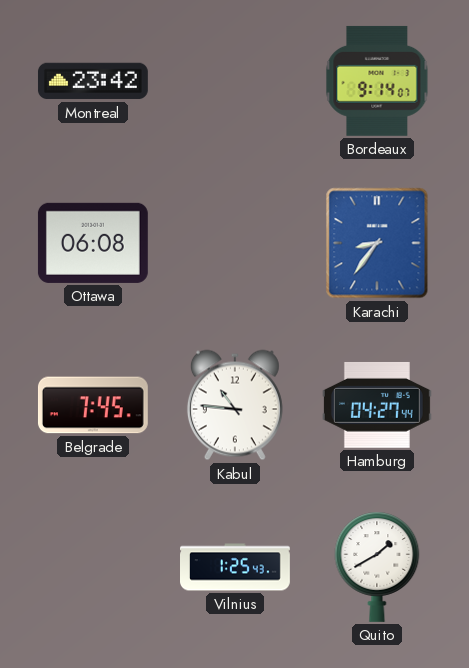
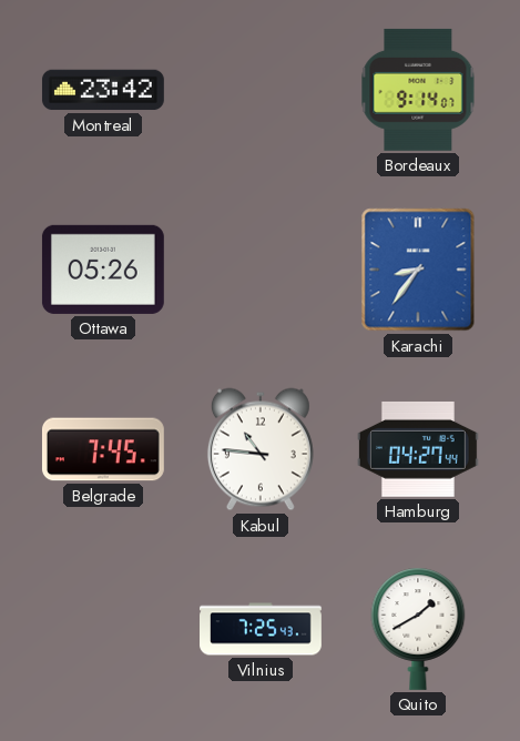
Ottawa: 06:08 -> 05:26 (103, 270)
Vilnius: 1:25 -> 7:25 (262, 629)
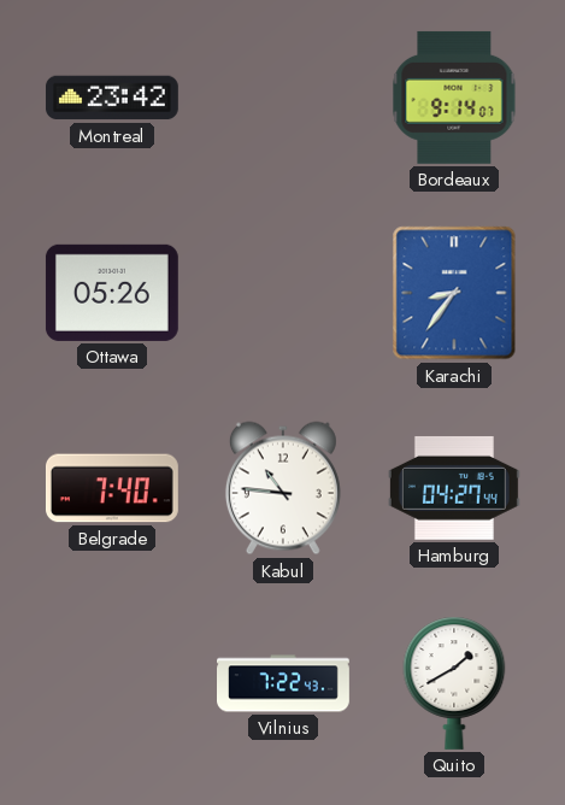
Belgrade: 7:45 -> 7:40 (112, 488)
Vilnius: 7:25 -> 7:22 (284, 683)
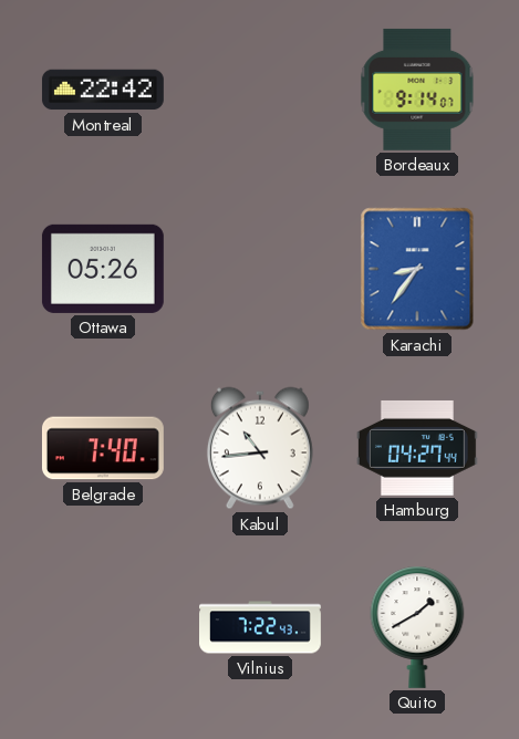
Montreal: 23:42 -> 22:42 (103, 90)
Kabul: 10:46 -> 10:44 (260, 448)
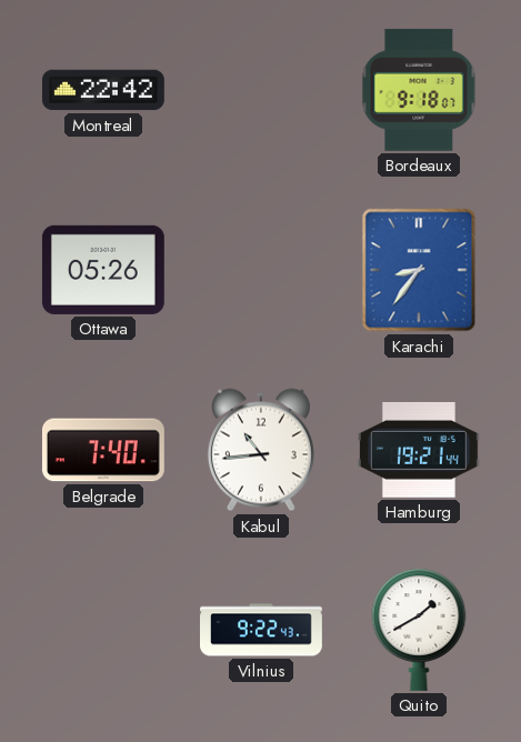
Bordeaux: 9:14 -> 9:18 (419, 90)
Hamburg: 04:27 -> 19:21 (419, 450)
Vilnius: 7:22 -> 9:22 (262, 630)
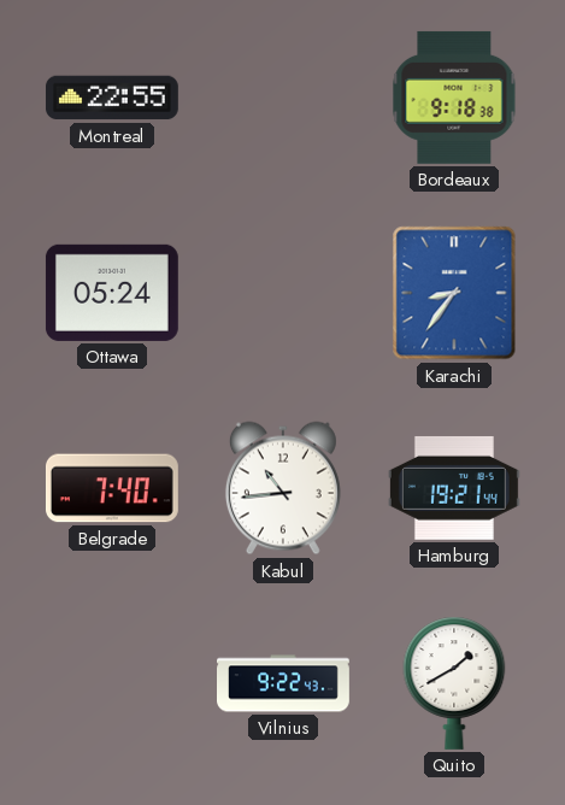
Montreal: 22:42 -> 22:55 (112, 98)
Bordeaux: 9:18:07 -> 9:18:38 (454, 98)
Ottawa: 05:26 -> 05:24 (112, 293)
